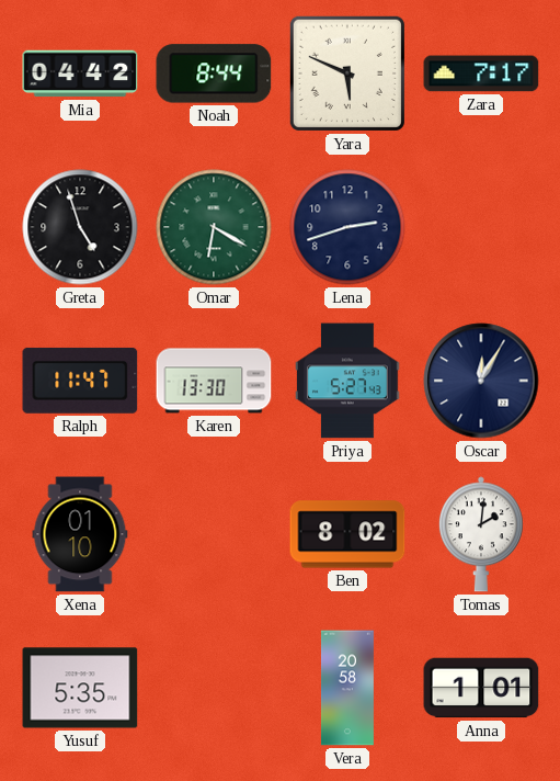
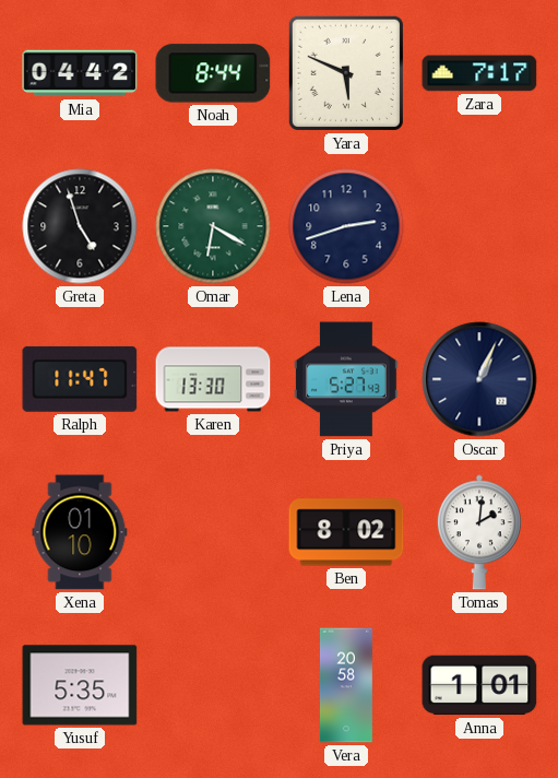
Oscar: 12:05 -> 1:04 (479, 379)
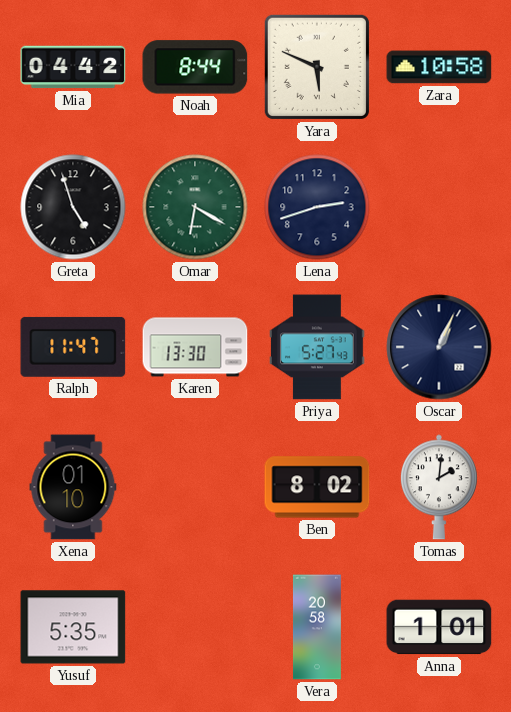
Zara: 7:17 -> 10:58 (439, 67)
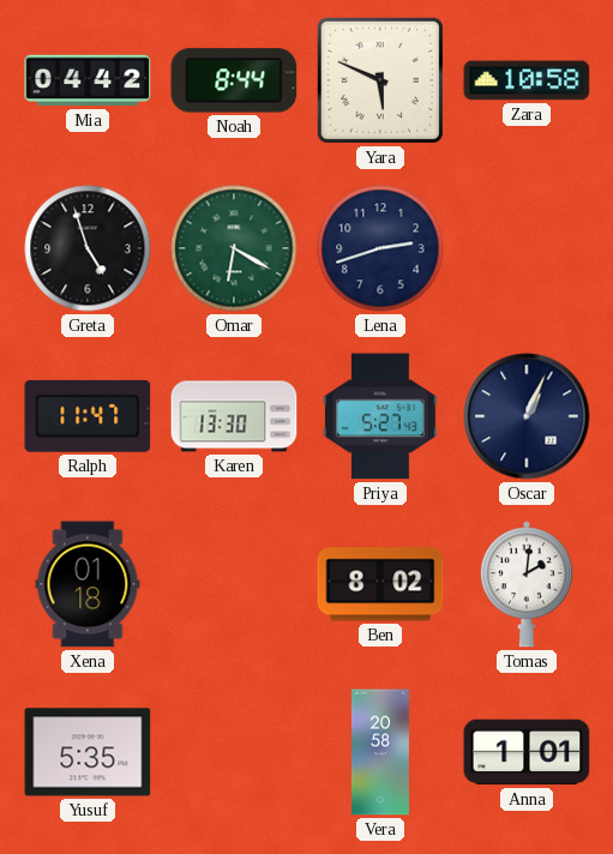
Xena: 01:10 -> 01:18 (88, 584)
